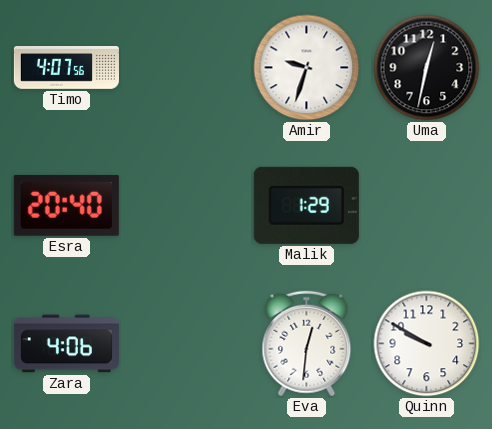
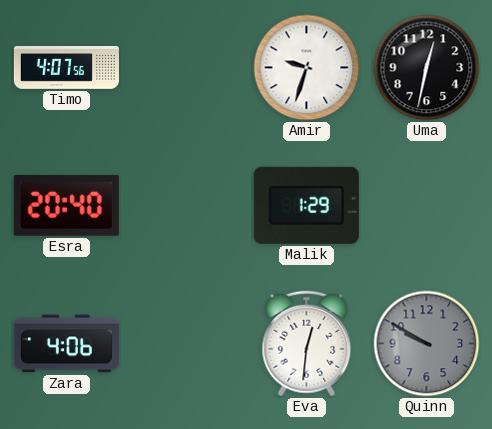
Quinn dial: white -> grey (427, 344)
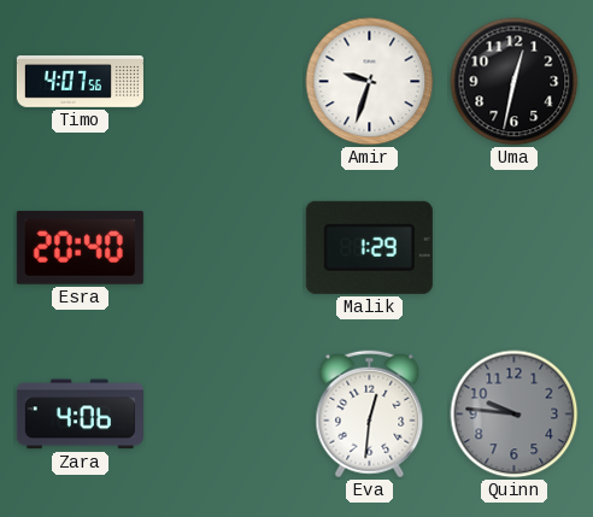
Quinn: 9:50 -> 9:46 (515, 415)
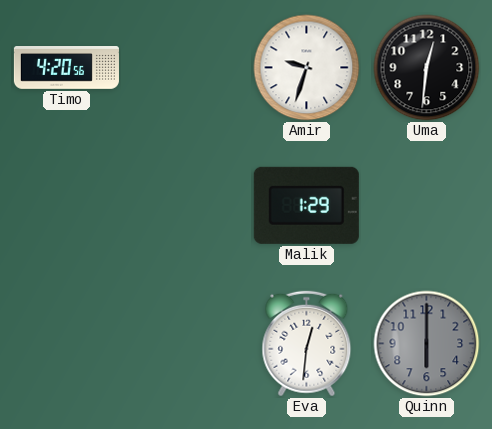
Timo: 4:07 -> 4:20 (66, 68)
Uma: 12:32 -> 12:31 (427, 68)
Esra: 20:40 -> none (80, 247)
Zara: 4:06 -> none (80, 415)
Quinn: 9:46 -> 6:00 (427, 344)
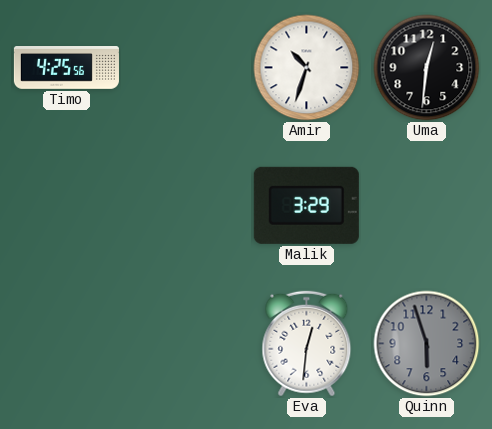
Timo: 4:20 -> 4:25 (66, 68)
Amir: 9:33 -> 10:33 (307, 68)
Malik: 1:29 -> 3:29 (306, 205)
Quinn: 6:00 -> 5:57 (427, 344)
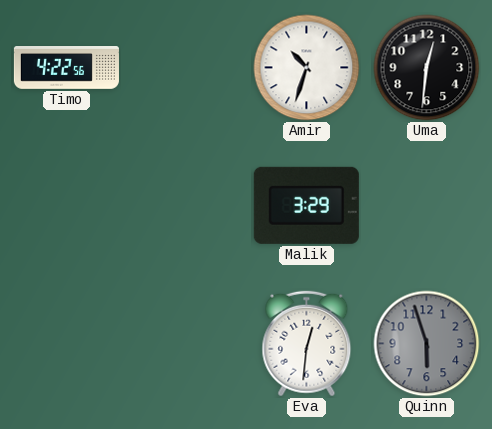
Timo: 4:25 -> 4:22 (66, 68)
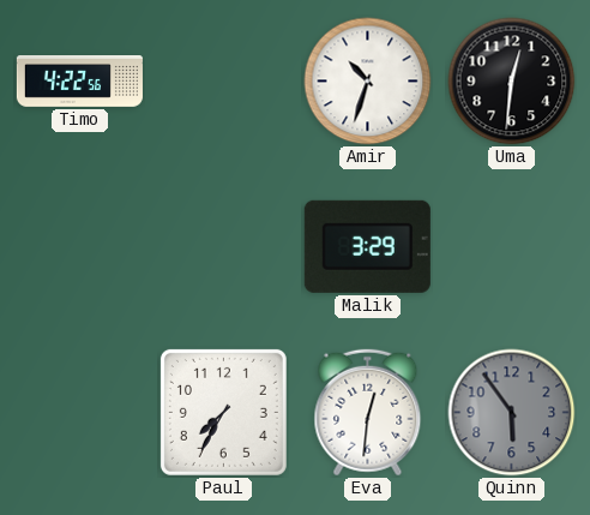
Paul: none -> 7:35 (223, 412)
Quinn: 5:57 -> 5:54 (512, 413)
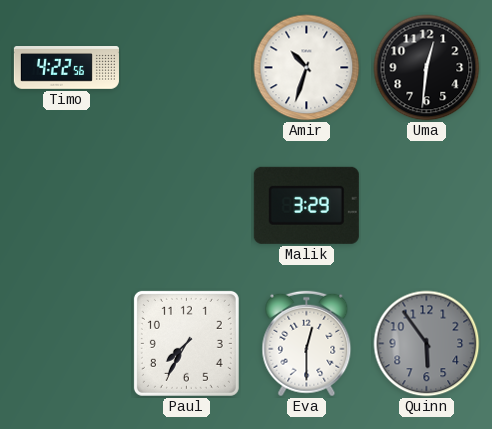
Eva: 12:31 -> 12:30 (307, 344)
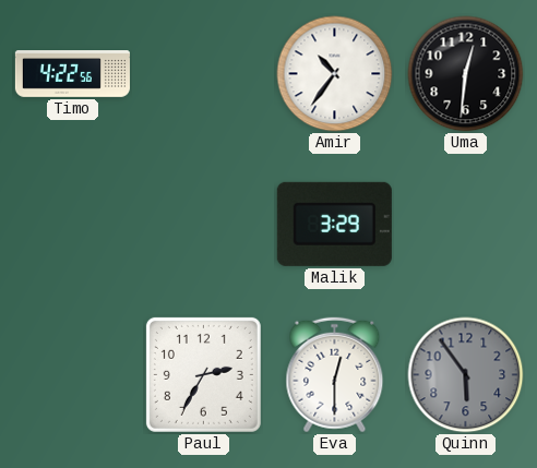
Amir: 10:33 -> 10:36 (335, 74)
Paul: 7:35 -> 2:35 (203, 374)
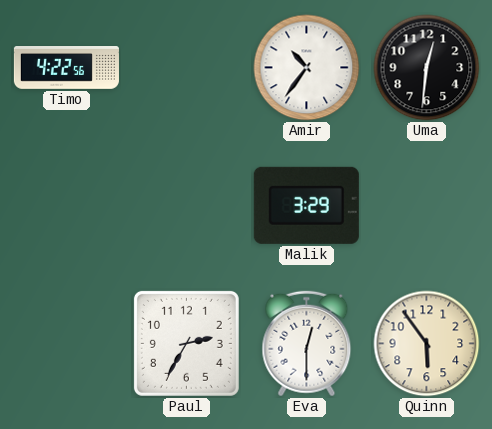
Quinn dial: grey -> cream (427, 344)
